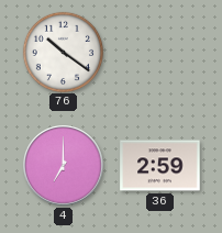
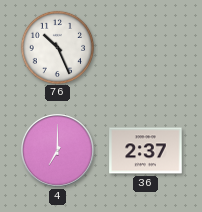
76: 10:21 -> 10:26 (57, 47)
36: 2:59 -> 2:37 (146, 151)
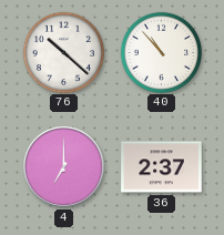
76: 10:26 -> 10:22 (63, 52)
40: none -> 10:53 (161, 52)
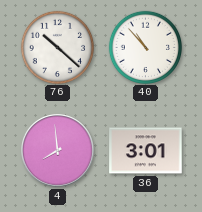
4: 7:00 -> 7:59 (58, 151)
36: 2:37 -> 3:01 (146, 151)
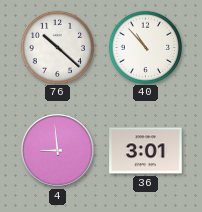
4: 7:59 -> 8:59 (58, 151)
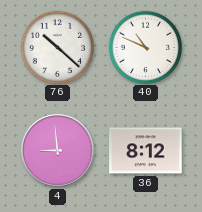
40: 10:53 -> 10:49 (145, 47)
36: 3:01 -> 8:12 (146, 151)
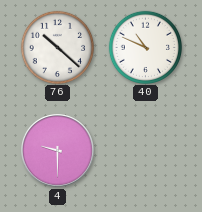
4: 8:59 -> 9:30 (58, 151)
36: 8:12 -> none (146, 151)
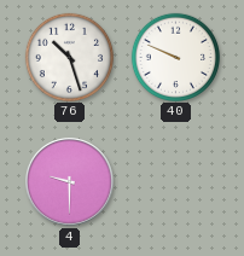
76: 10:22 -> 10:27 (69, 57)
40: 10:49 -> 9:49 (175, 57)
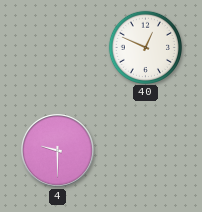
76: 10:27 -> none (69, 57)
40: 9:49 -> 12:49 (145, 47)
